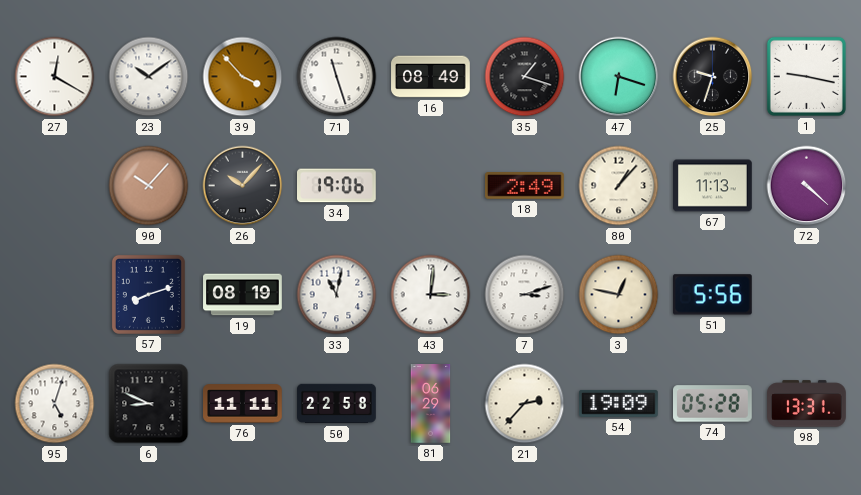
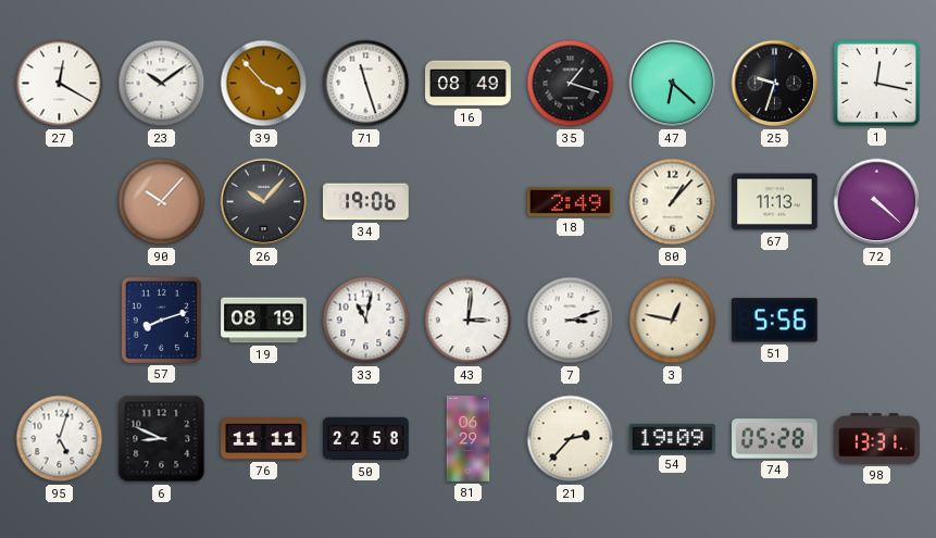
47: 6:18 -> 6:22 (673, 84)
1: 9:17 -> 12:17 (876, 83)
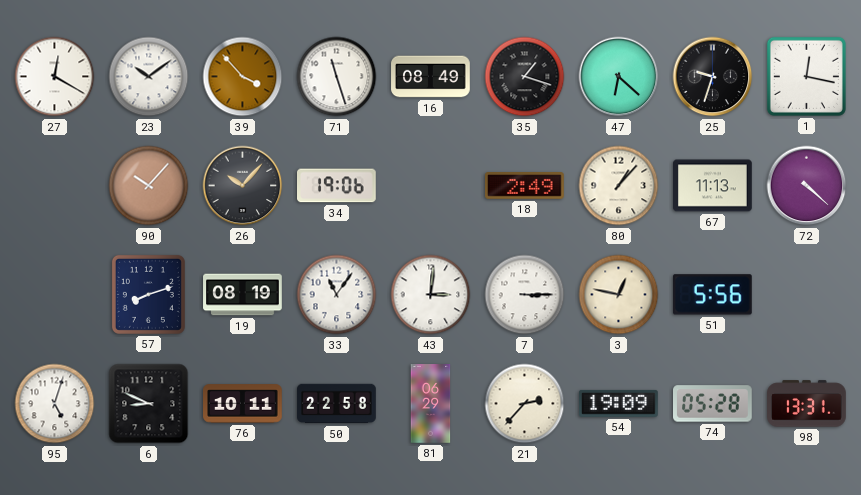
33: 11:02 -> 11:06 (337, 295)
7: 3:12 -> 3:15 (525, 295)
76: 11:11 -> 10:11 (243, 404)
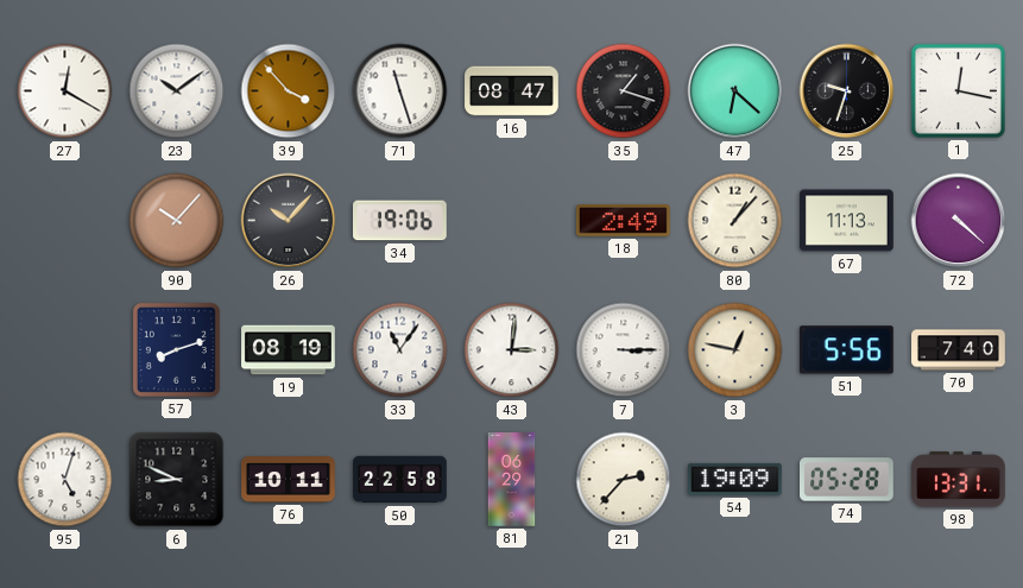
16: 08:49 -> 08:47 (512, 91)
70: none -> 7:40 (959, 350)
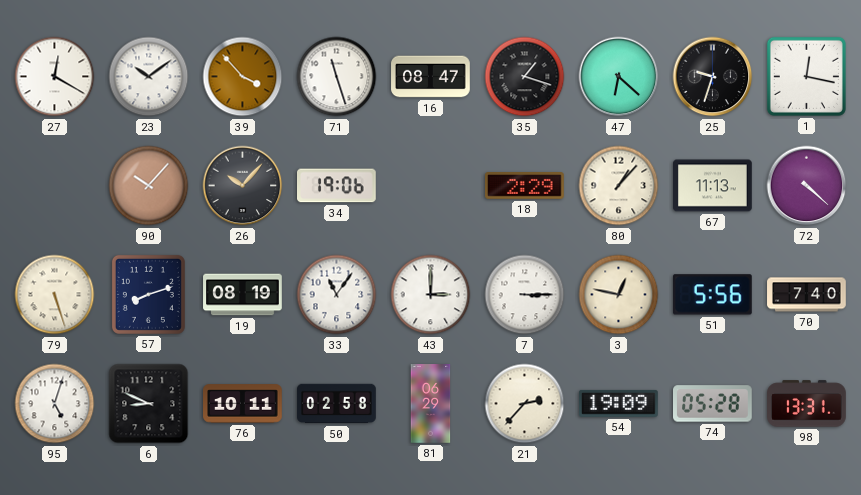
18: 2:49 -> 2:29 (525, 186)
79: none -> 5:27 (55, 295)
43: 3:01 -> 3:00 (431, 295)
50: 22:58 -> 02:58 (337, 404)
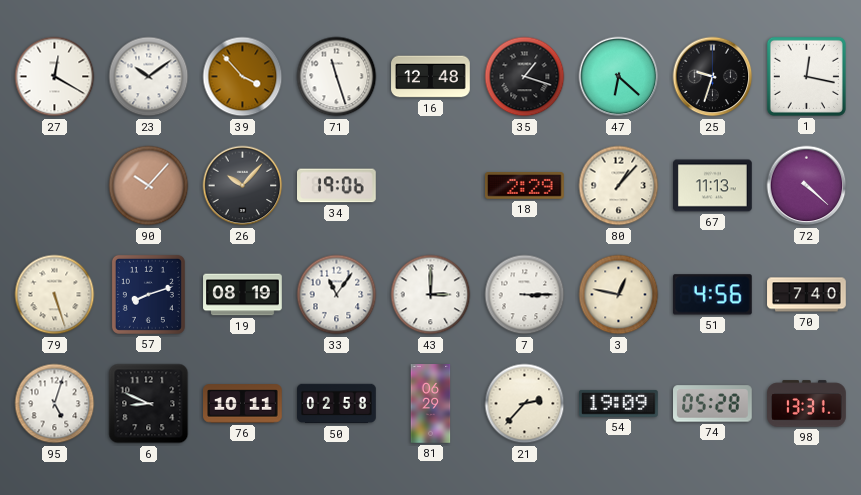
16: 08:47 -> 12:48 (431, 77)
51: 5:56 -> 4:56 (712, 295)
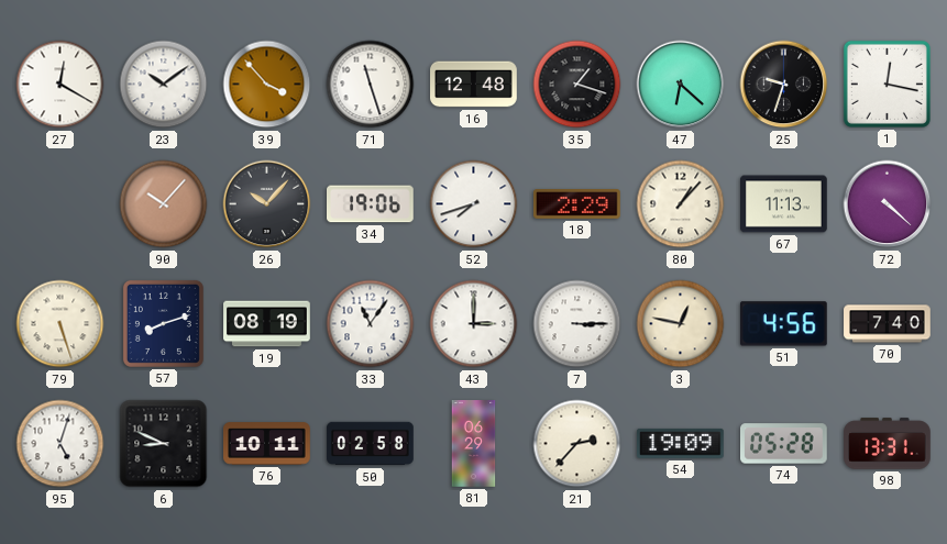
52: none -> 7:42 (474, 204)
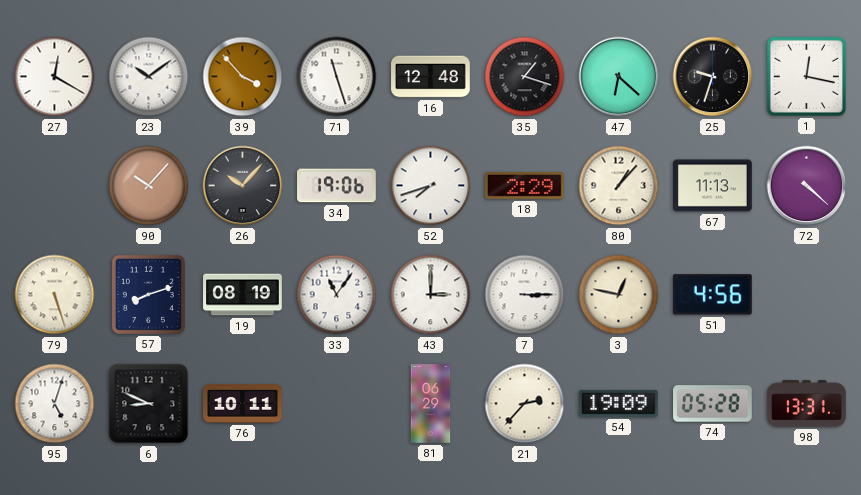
70: 7:40 -> none (888, 324)
50: 02:58 -> none (371, 444)
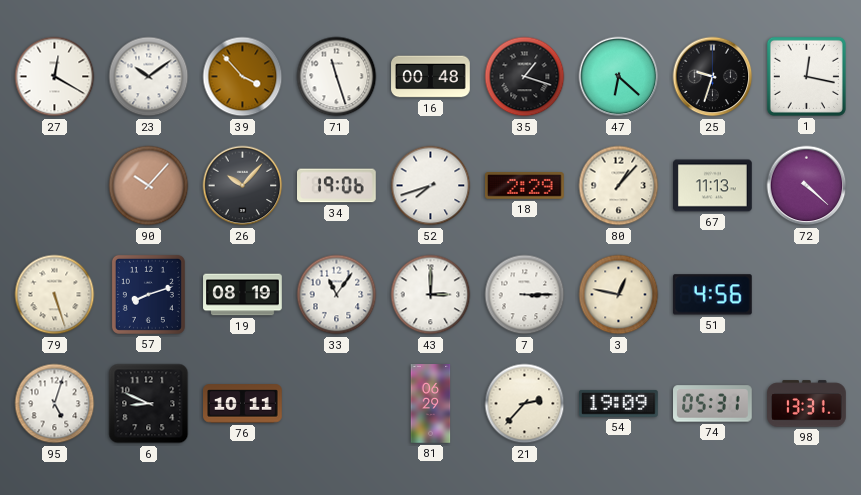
16: 12:48 -> 00:48 (431, 77)
74: 05:28 -> 05:31 (713, 404)
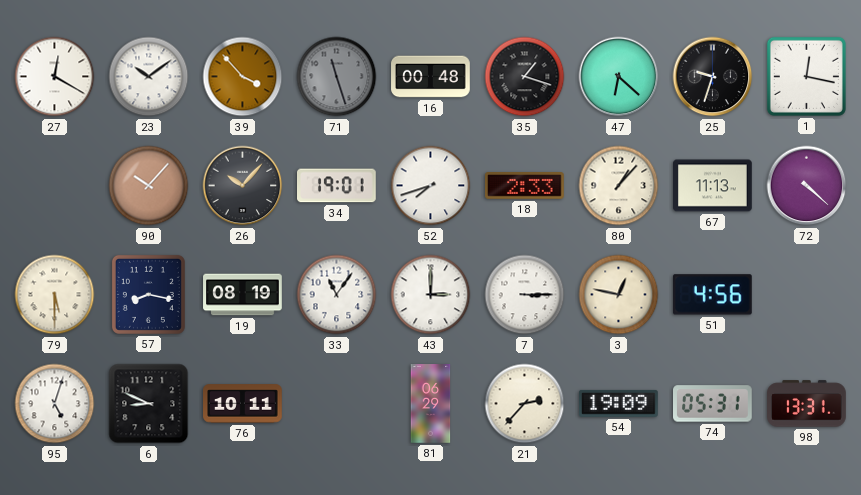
71 dial: white -> grey (337, 77)
34: 19:06 -> 19:01 (337, 186)
18: 2:29 -> 2:33 (525, 186)
79: 5:27 -> 5:30 (55, 295)
57: 8:12 -> 8:17 (148, 294)
